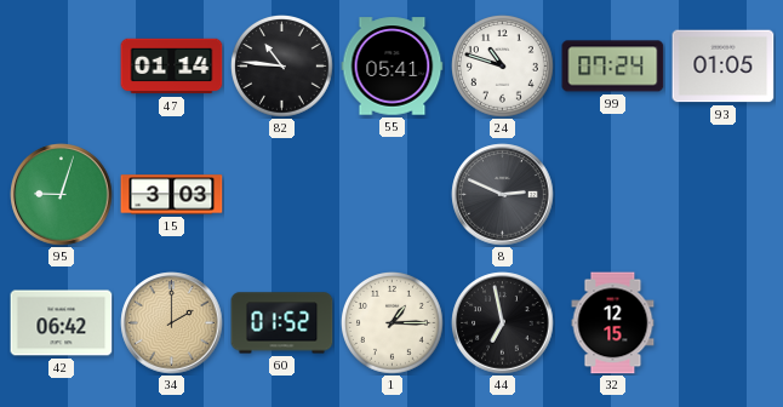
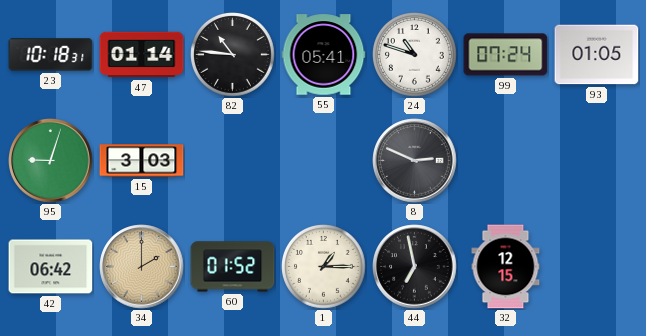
23: none -> 10:18 (51, 55)
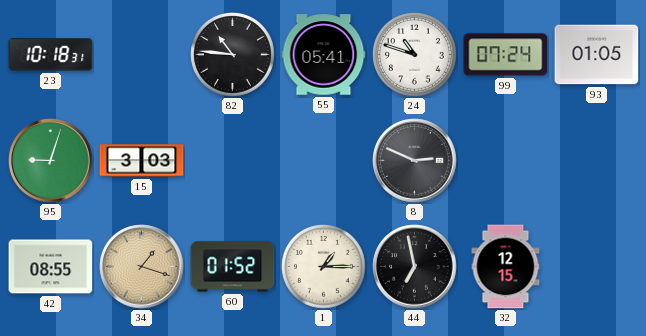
47: 01:14 -> none (142, 55)
42: 06:42 -> 08:55 (51, 267)
34: 2:00 -> 1:18 (142, 267)
